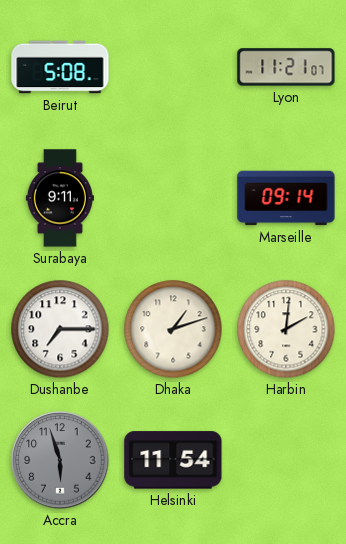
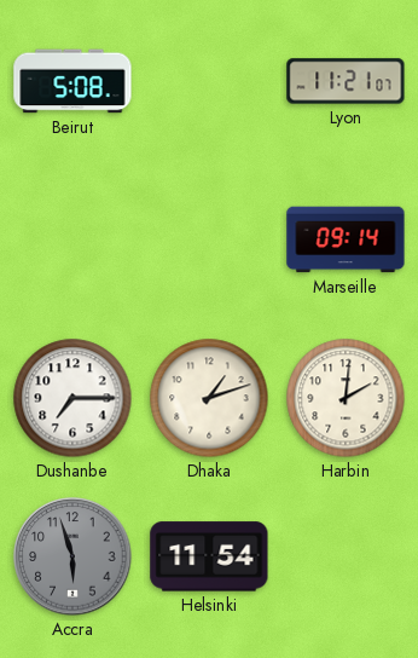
Surabaya: 9:11 -> none (60, 198)
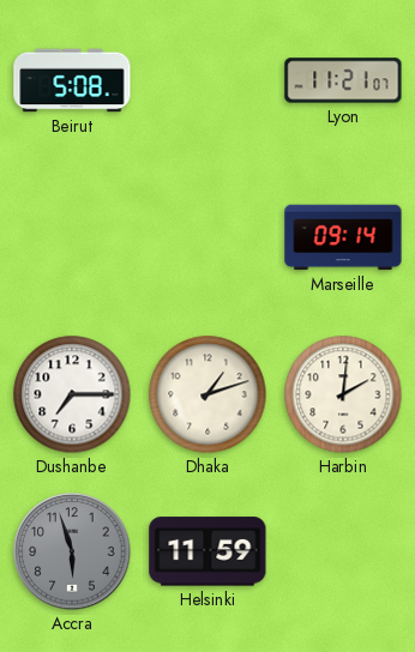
Helsinki: 11:54 -> 11:59 (207, 551)
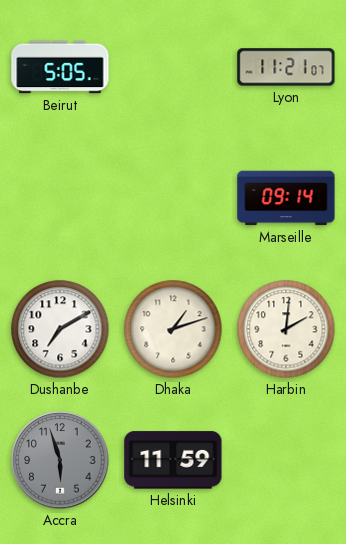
Beirut: 5:08 -> 5:05 (60, 67)
Dushanbe: 7:15 -> 7:10 (60, 329)
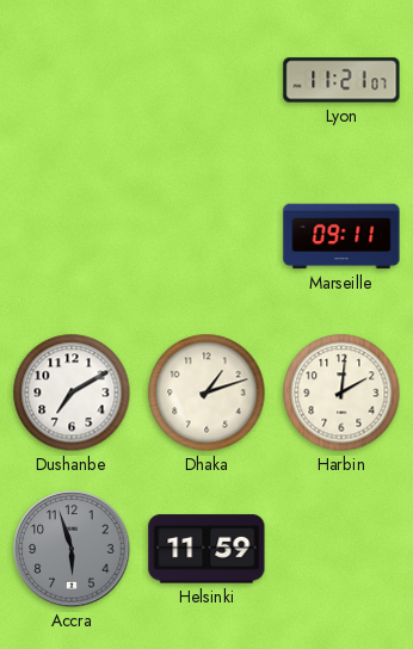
Beirut: 5:05 -> none (60, 67)
Marseille: 09:14 -> 09:11 (341, 236)
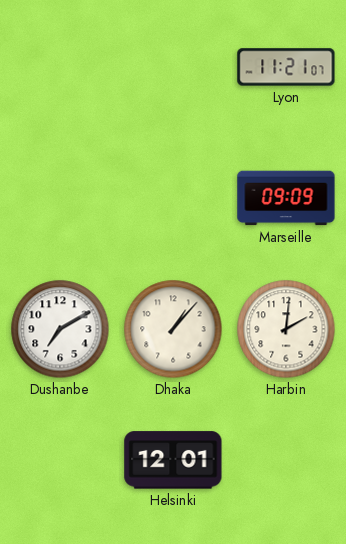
Marseille: 09:11 -> 09:09 (286, 198)
Dhaka: 1:12 -> 1:07 (173, 329)
Accra: 5:57 -> none (72, 549)
Helsinki: 11:59 -> 12:01 (173, 460)
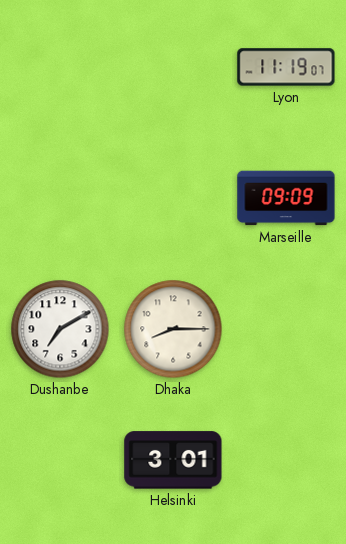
Lyon: 11:21 -> 11:19 (286, 67)
Dhaka: 1:07 -> 8:15 (173, 329)
Harbin: 2:01 -> none (286, 329)
Helsinki: 12:01 -> 3:01 (173, 460)
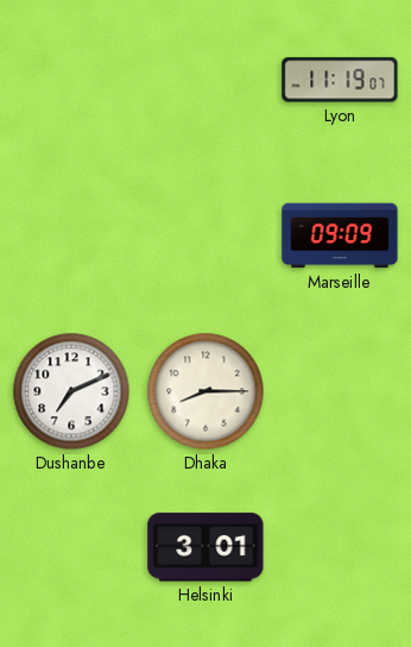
Dushanbe: 7:10 -> 7:11 (71, 391)
